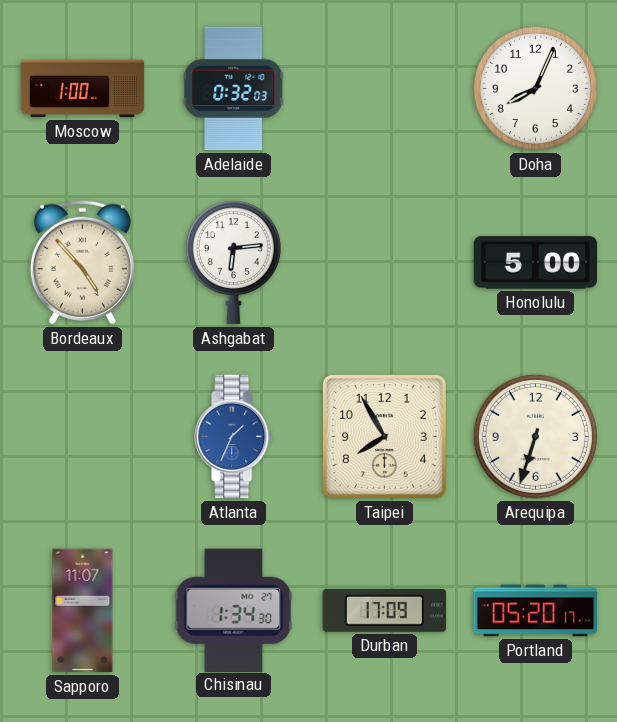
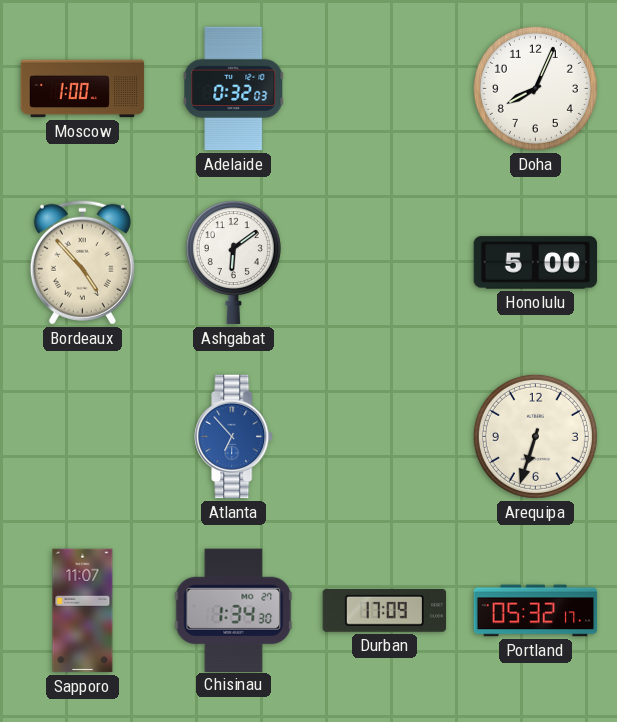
Ashgabat: 6:14 -> 6:09 (233, 263)
Atlanta: 1:34 -> 6:53 (234, 437)
Taipei: 7:55 -> none (384, 436)
Portland: 05:20 -> 05:32 (536, 611)
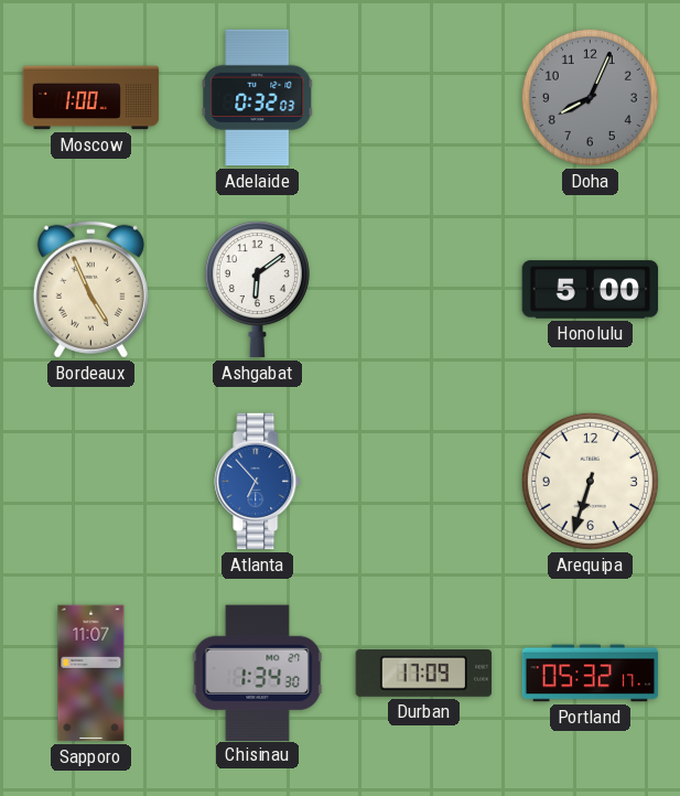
Doha dial: white -> grey (590, 97)
Bordeaux: 4:53 -> 4:56 (90, 289)
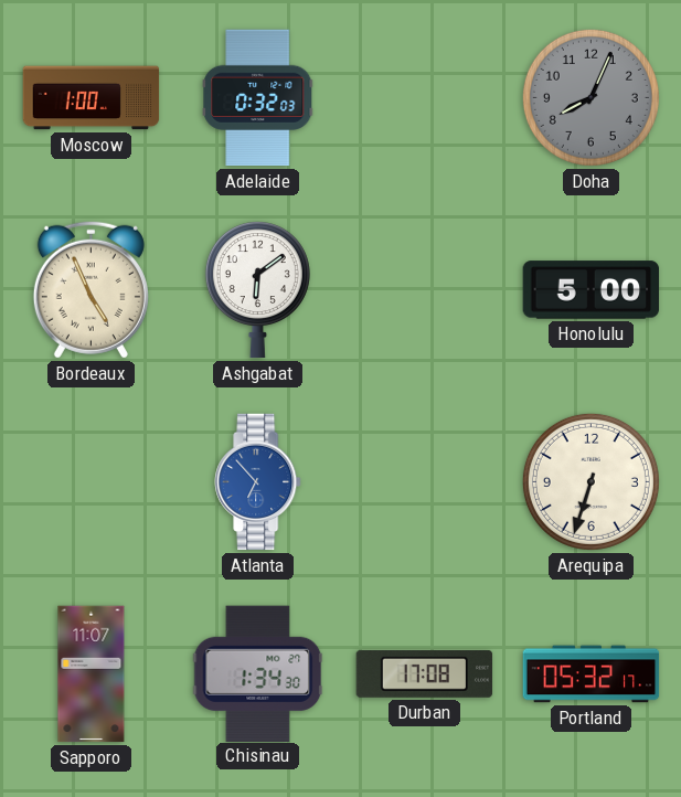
Durban: 17:09 -> 17:08 (425, 673)
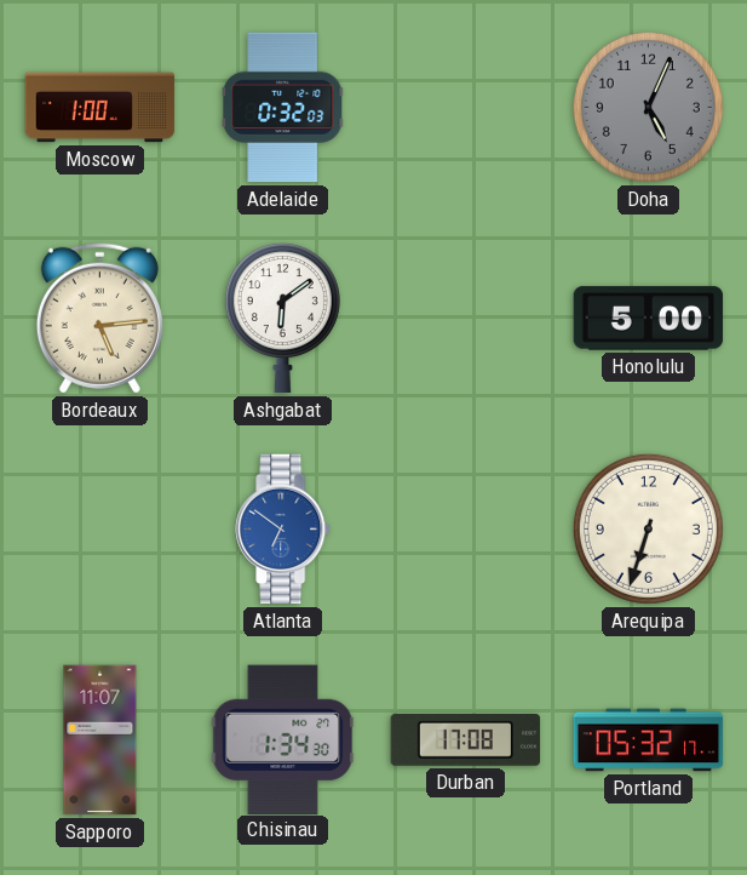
Doha: 8:04 -> 5:04 (648, 107)
Bordeaux: 4:56 -> 5:14 (99, 318)
Atlanta: 6:53 -> 6:51 (283, 530)
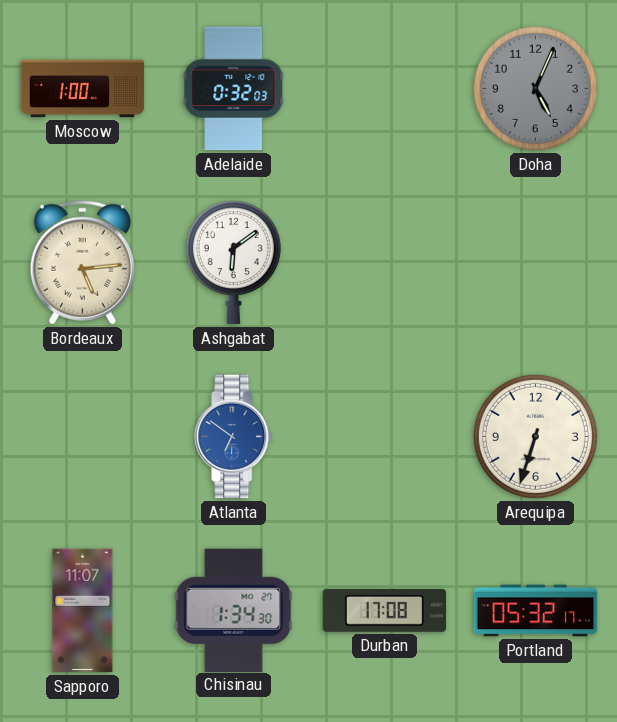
Honolulu: 5:00 -> none (649, 319)
